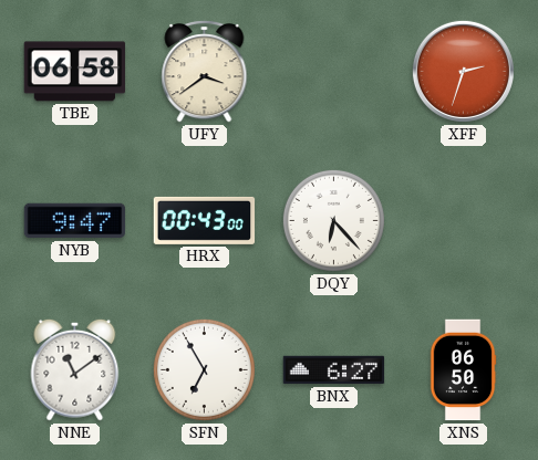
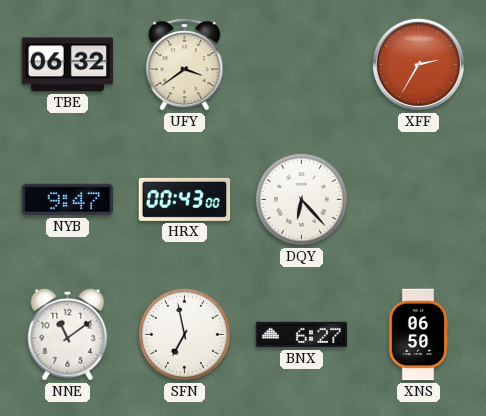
TBE: 06:58 -> 06:32 (68, 65)
XFF: 2:33 -> 2:35 (418, 64)
SFN: 6:55 -> 6:58 (184, 334)
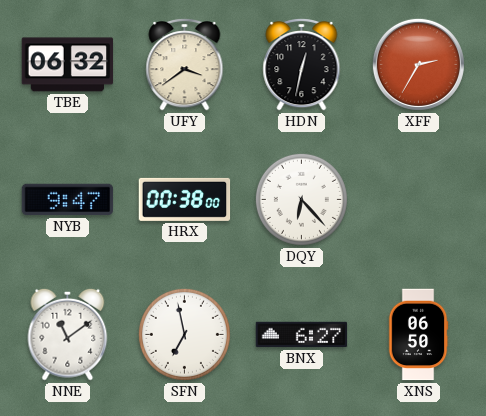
HDN: none -> 12:32 (302, 65)
HRX: 00:43 -> 00:38 (185, 199)
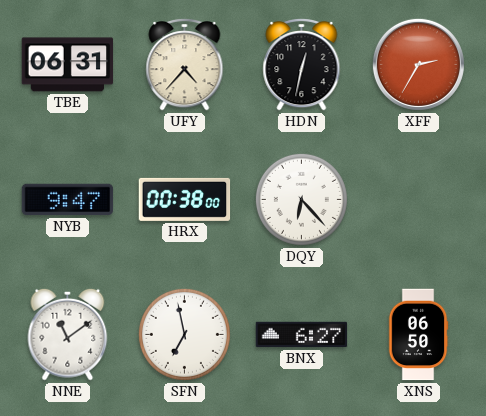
TBE: 06:32 -> 06:31 (68, 65)
UFY: 3:39 -> 4:37 (185, 65)
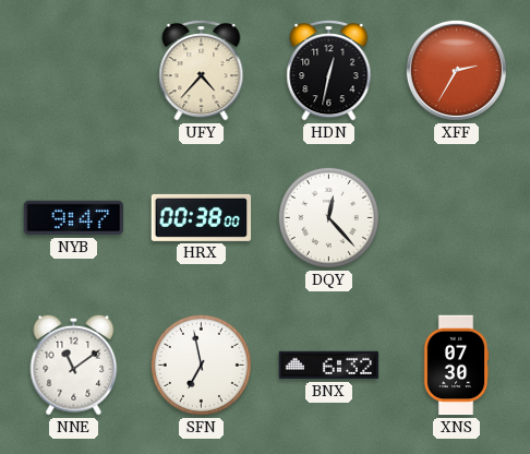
TBE: 06:31 -> none (68, 65)
DQY: 6:23 -> 12:23 (328, 217)
BNX: 6:27 -> 6:32 (329, 366)
XNS: 06:50 -> 07:30 (456, 366)
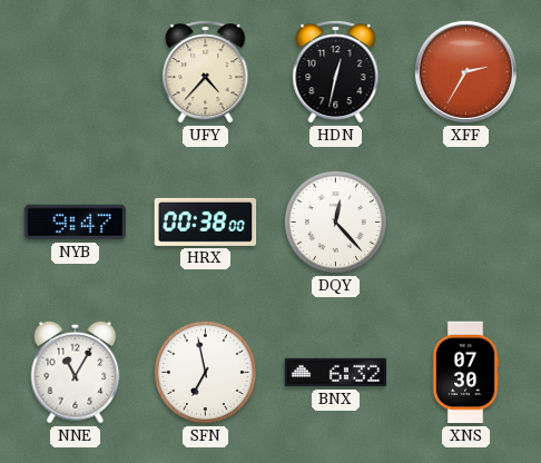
NNE: 11:09 -> 11:05 (76, 372)
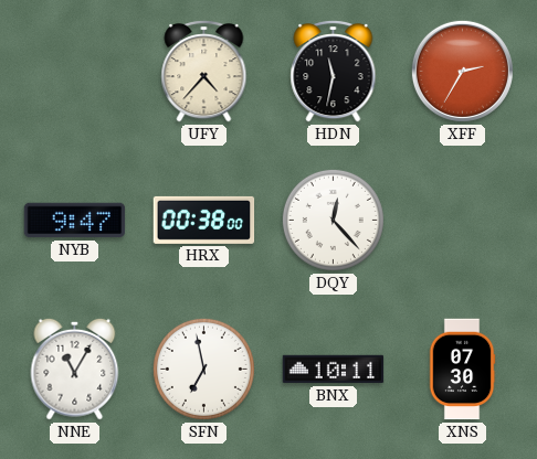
HDN: 12:32 -> 11:32 (334, 72)
BNX: 6:32 -> 10:11 (334, 370)
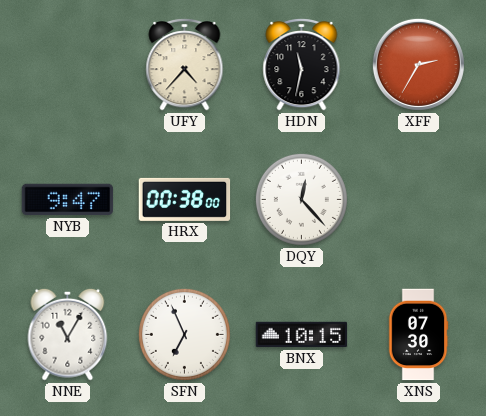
SFN: 6:58 -> 6:56 (184, 334)
BNX: 10:11 -> 10:15 (302, 335)
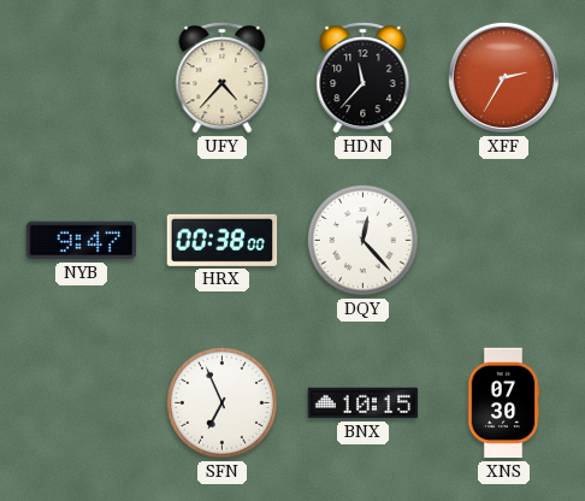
HDN: 11:32 -> 11:37 (364, 78)
NNE: 11:05 -> none (68, 334)
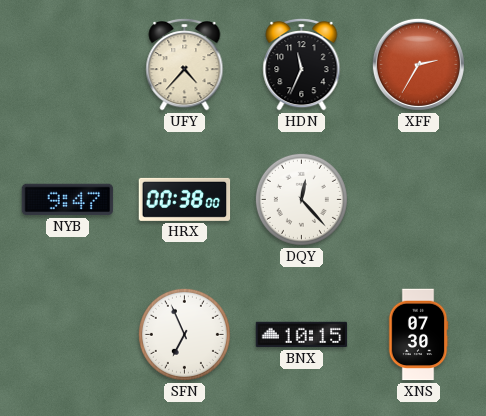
HDN: 11:37 -> 11:34 (302, 65)
